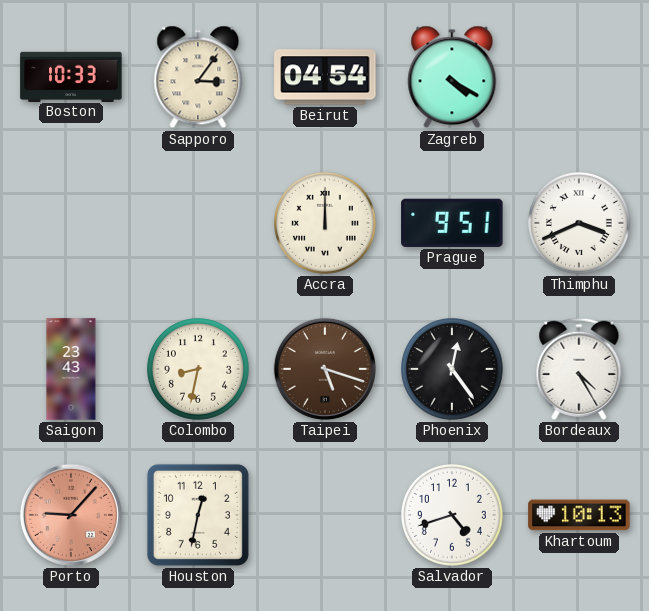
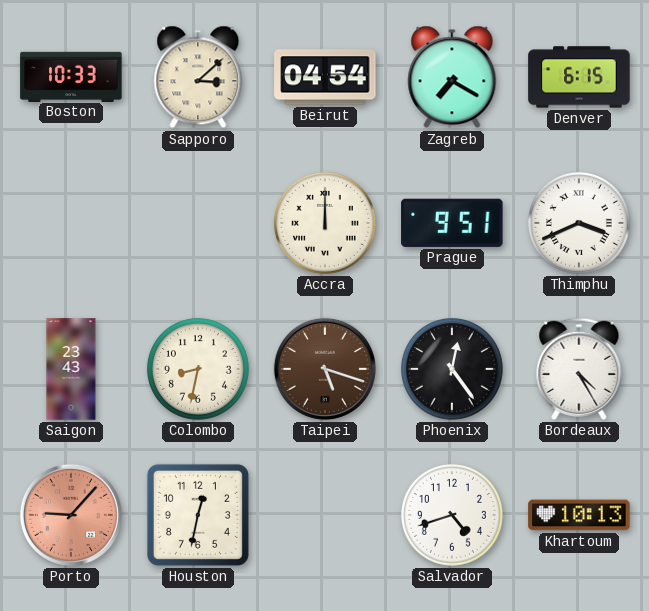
Sapporo: 3:06 -> 3:08 (198, 77)
Zagreb: 4:20 -> 7:20 (452, 77)
Denver: none -> 6:15 (579, 77)
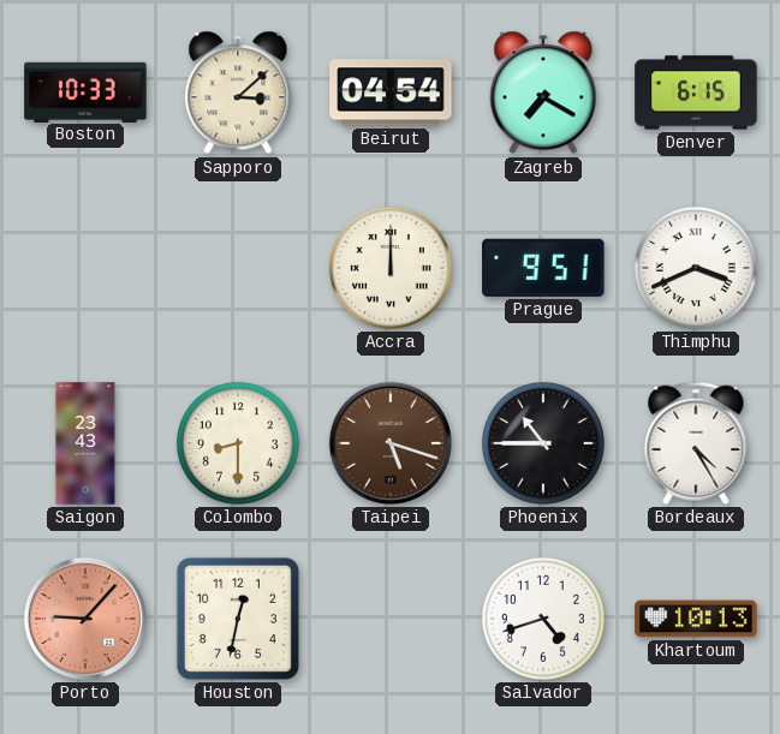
Colombo: 8:32 -> 8:30 (238, 443)
Phoenix: 12:24 -> 10:45 (543, 443)
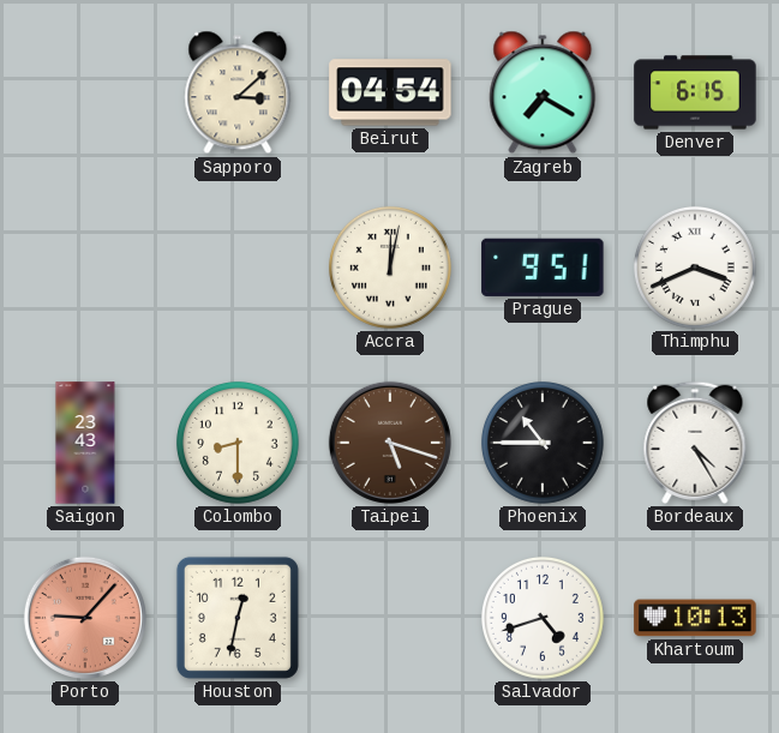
Boston: 10:33 -> none (85, 91)
Accra: 12:00 -> 12:02 (390, 268)
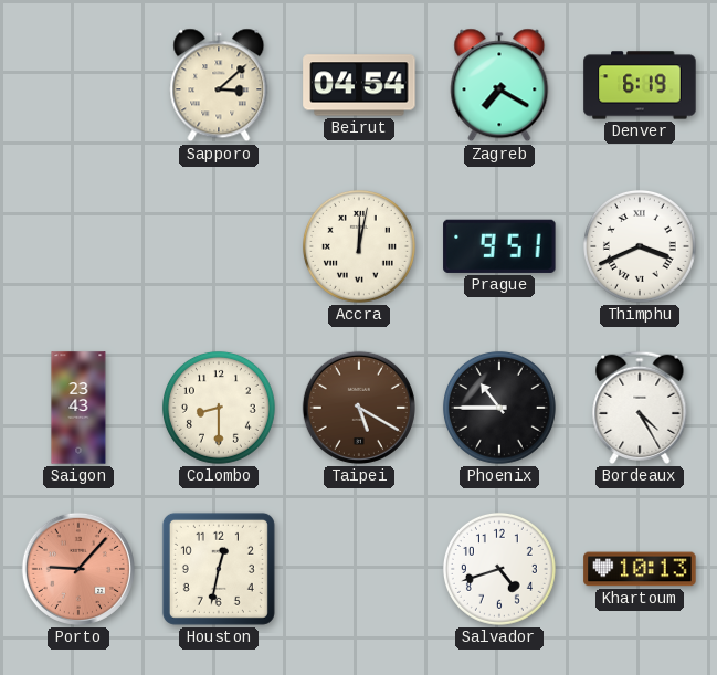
Denver: 6:15 -> 6:19 (640, 85)
Taipei: 5:18 -> 5:20 (359, 408)
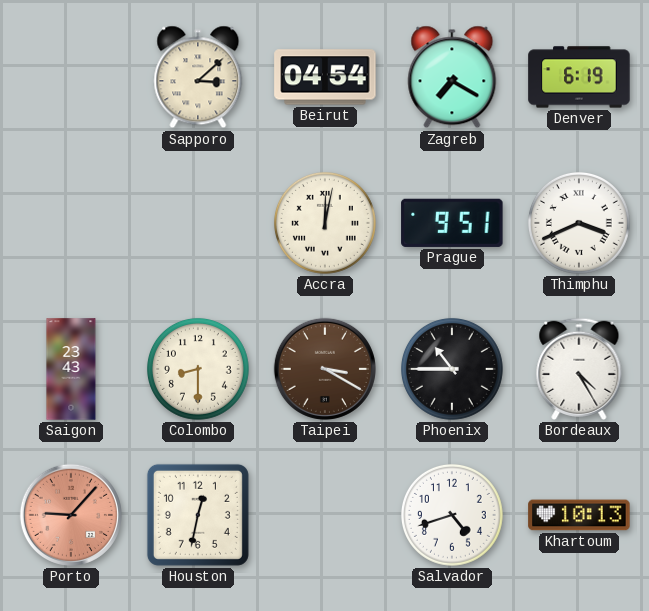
Taipei: 5:20 -> 3:20 (325, 369)
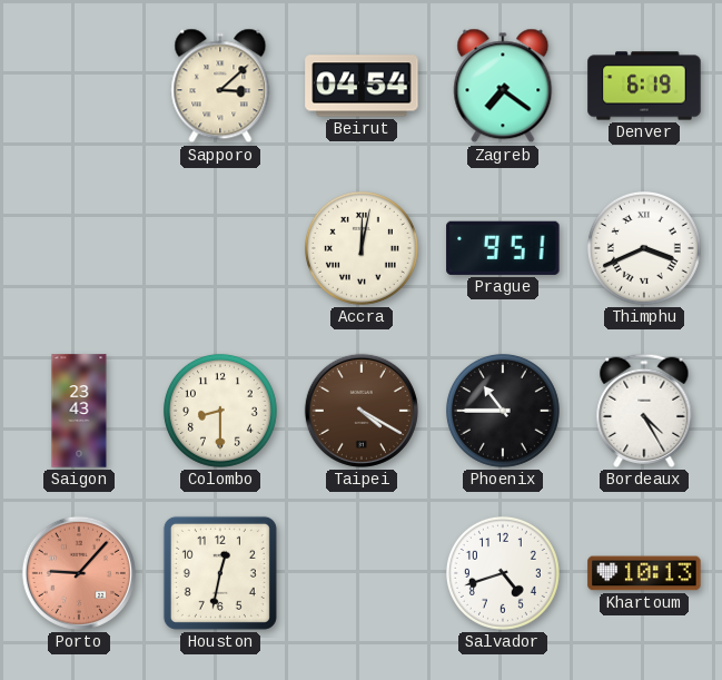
Zagreb: 7:20 -> 7:21 (503, 86)
Taipei: 3:20 -> 4:20 (362, 411)
